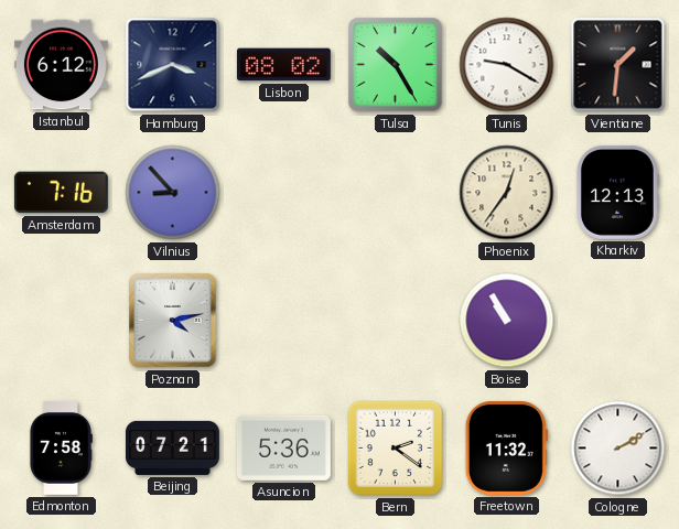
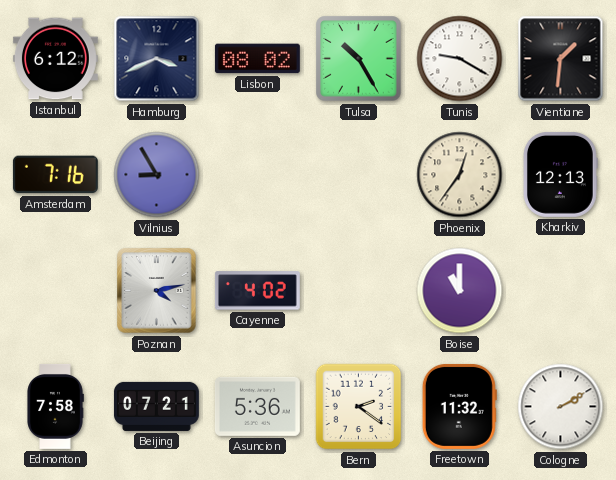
Vilnius: 8:53 -> 8:55 (157, 175)
Cayenne: none -> 4:02 (257, 291)
Boise: 10:55 -> 11:00 (460, 291)
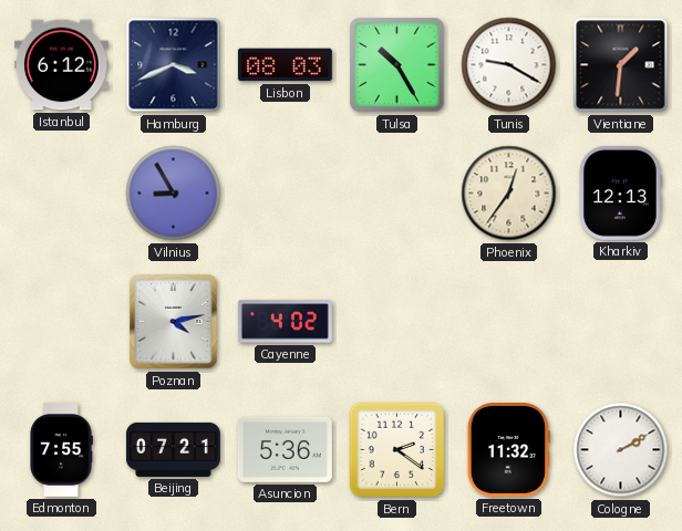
Lisbon: 08:02 -> 08:03 (285, 65)
Amsterdam: 7:16 -> none (55, 175)
Boise: 11:00 -> none (460, 291)
Edmonton: 7:58 -> 7:55 (61, 449)
